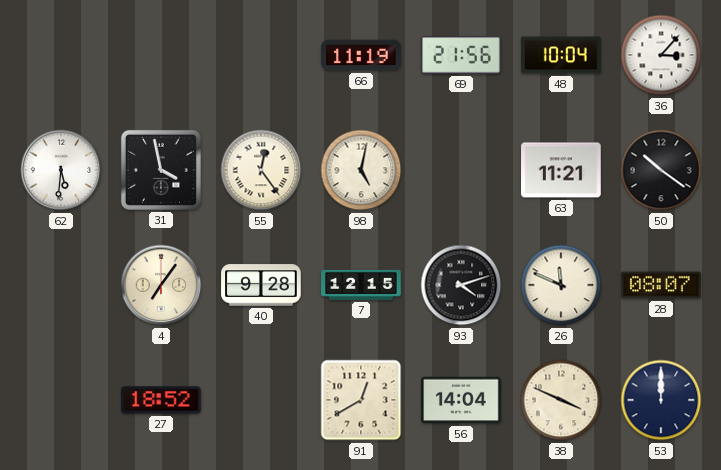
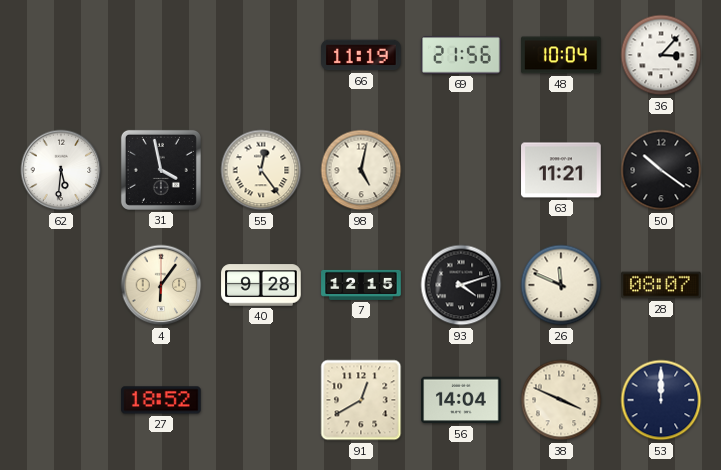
4: 7:06 -> 6:06 (161, 285)
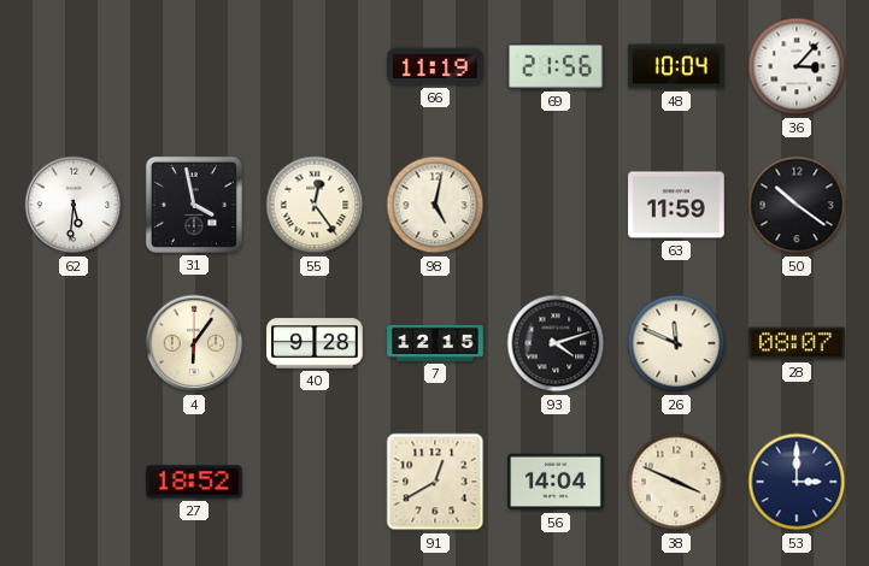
63: 11:21 -> 11:59 (676, 205)
53: 12:00 -> 3:00 (797, 482)
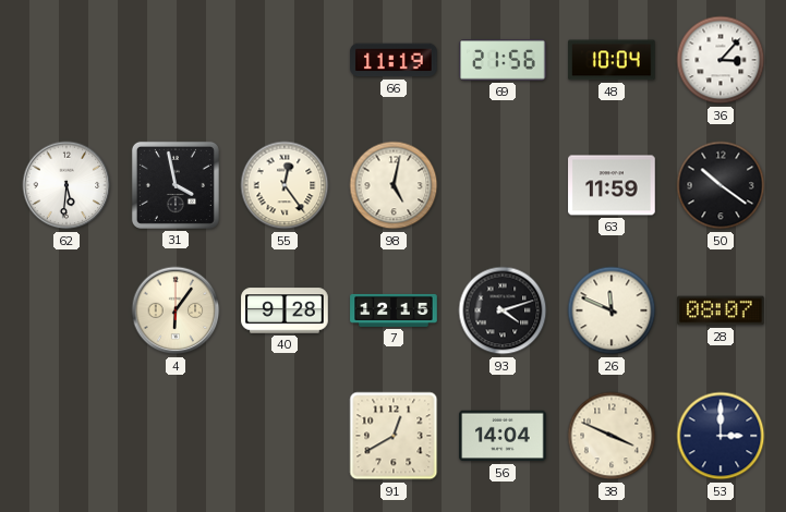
27: 18:52 -> none (194, 482)
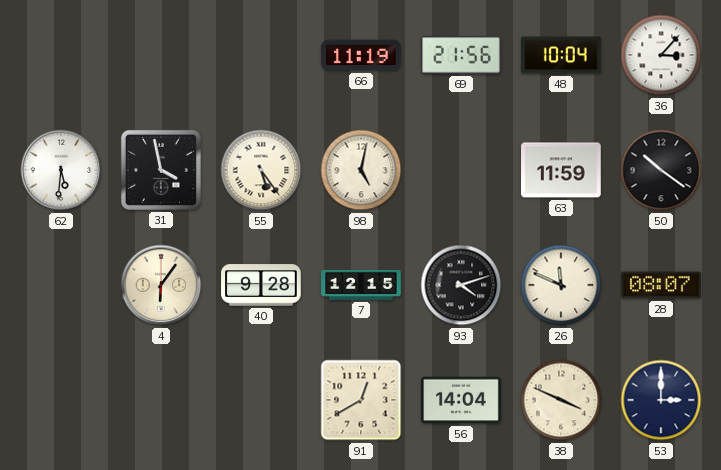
55: 12:24 -> 5:24 (261, 170)
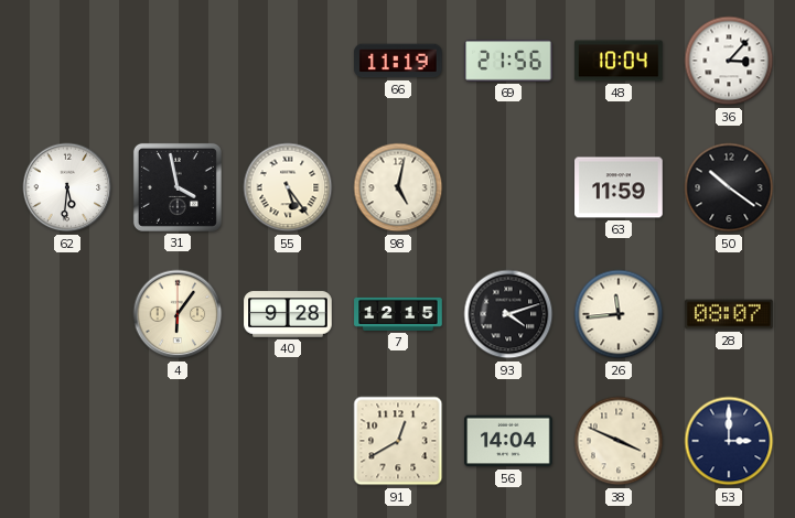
26: 11:49 -> 11:44 (619, 314)
